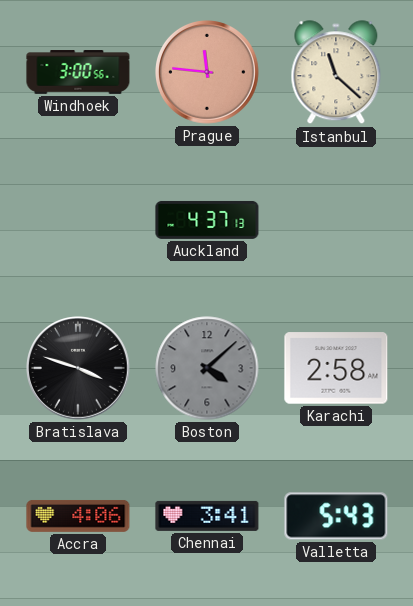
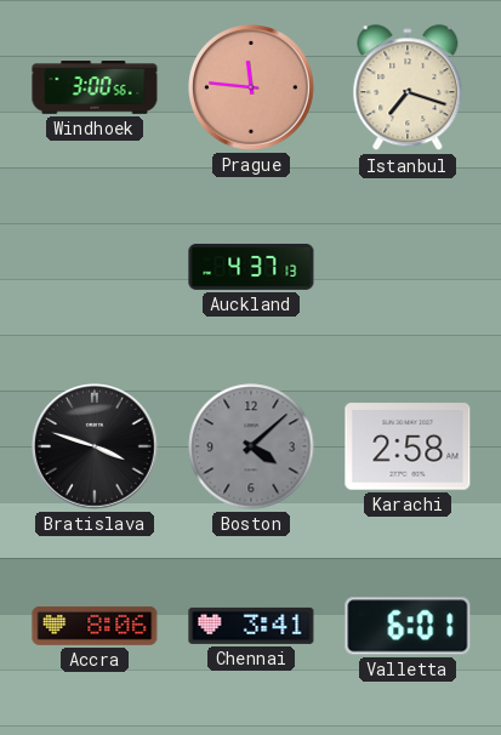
Istanbul: 11:22 -> 7:18 (408, 89)
Accra: 4:06 -> 8:06 (95, 626)
Valletta: 5:43 -> 6:01 (408, 626)
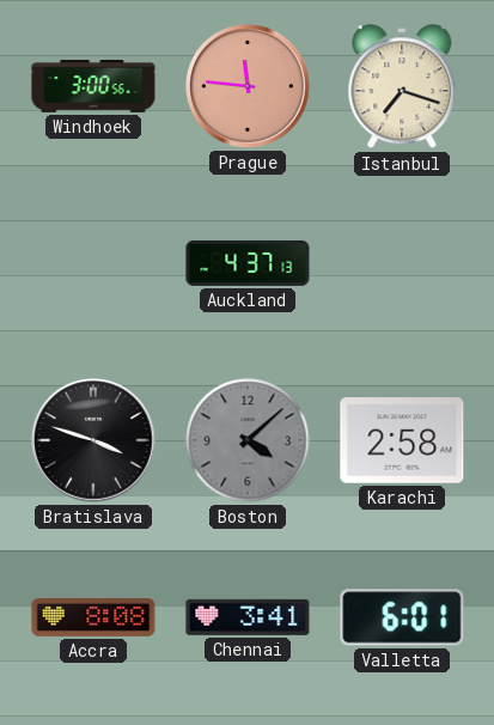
Accra: 8:06 -> 8:08 (93, 617)
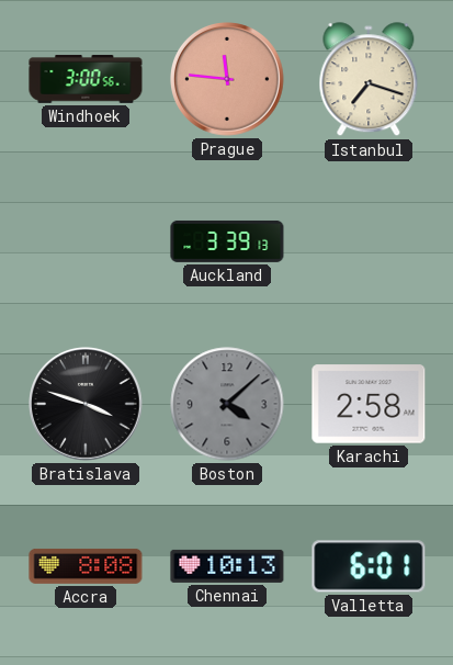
Auckland: 4:37 -> 3:39 (227, 241)
Chennai: 3:41 -> 10:13 (227, 566)
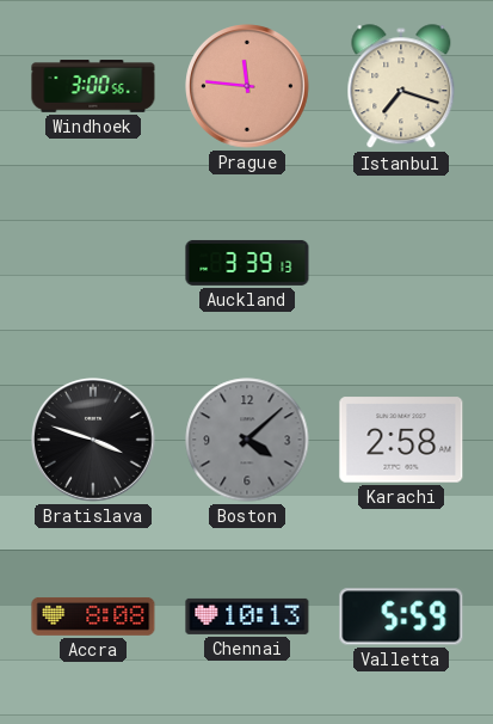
Valletta: 6:01 -> 5:59 (401, 616)
